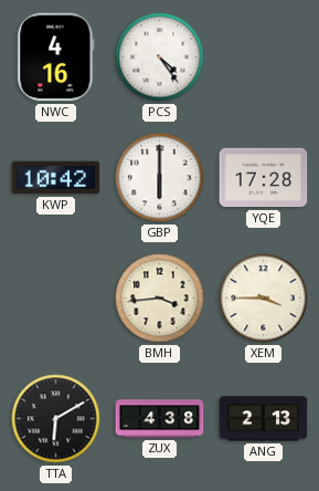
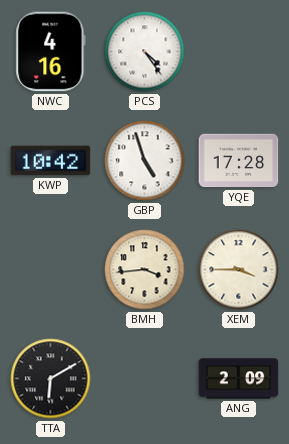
GBP: 6:00 -> 4:57 (145, 161)
ZUX: 4:38 -> none (160, 419)
ANG: 2:13 -> 2:09 (239, 379)
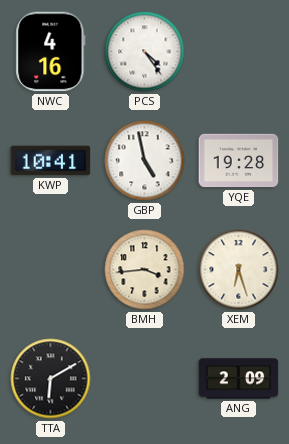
KWP: 10:42 -> 10:41 (51, 161)
GBP: 4:57 -> 4:58 (145, 161)
YQE: 17:28 -> 19:28 (239, 161)
XEM: 3:45 -> 6:27 (239, 270)
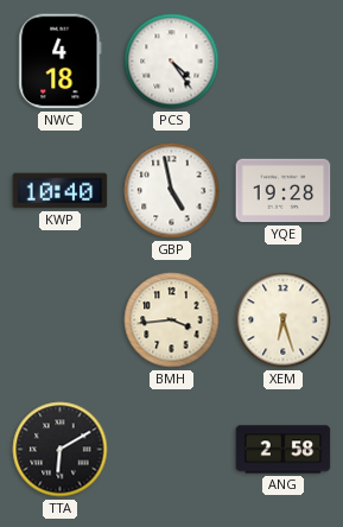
NWC: 4:16 -> 4:18 (61, 62)
KWP: 10:41 -> 10:40 (61, 191)
ANG: 2:09 -> 2:58 (284, 450)
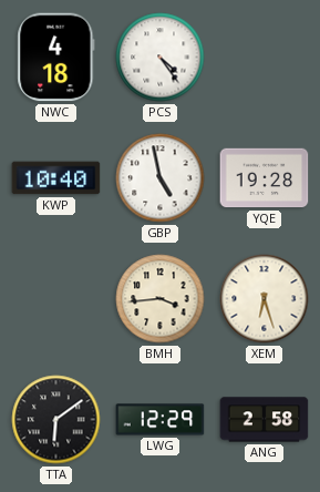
TTA: 6:10 -> 6:09 (56, 420)
LWG: none -> 12:29 (161, 420)
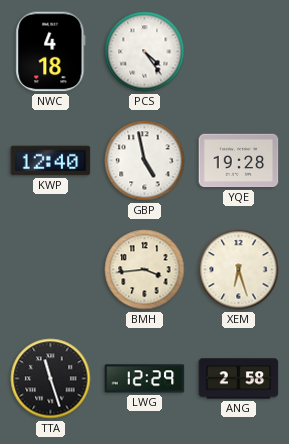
KWP: 10:40 -> 12:40 (51, 161)
TTA: 6:09 -> 11:27 (51, 379)
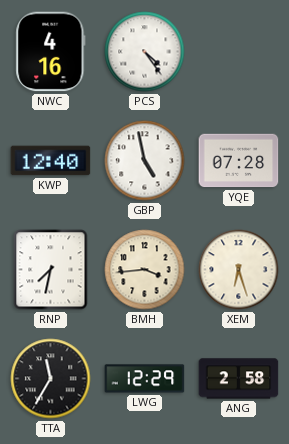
NWC: 4:18 -> 4:16 (51, 52)
YQE: 19:28 -> 07:28 (239, 161)
RNP: none -> 7:32 (51, 270)
TTA: 11:27 -> 11:35 (51, 379)
